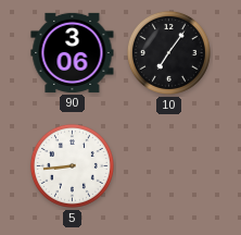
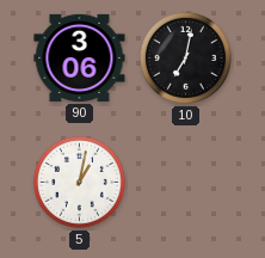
10: 7:06 -> 7:02 (185, 57)
5: 8:44 -> 1:02 (79, 182)
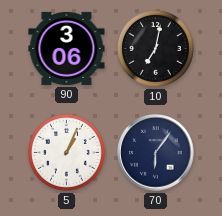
5: 1:02 -> 1:04 (66, 152)
70: none -> 6:06 (156, 153)
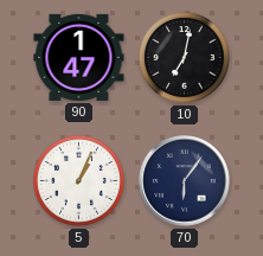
90: 3:06 -> 1:47 (79, 57)
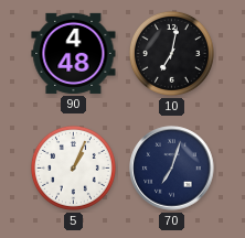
90: 1:47 -> 4:48 (74, 53)
70: 6:06 -> 7:03 (172, 169)
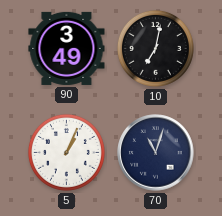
90: 4:48 -> 3:49 (67, 48)
70: 7:03 -> 11:03 (156, 153)
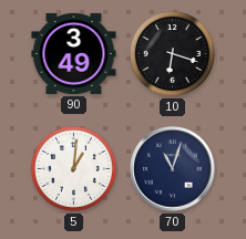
10: 7:02 -> 6:18 (172, 53)
5: 1:04 -> 1:01 (73, 168)
